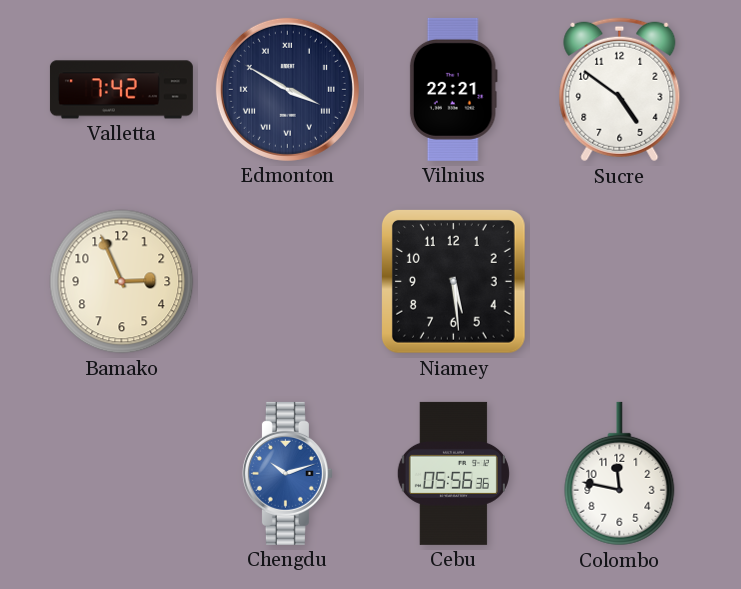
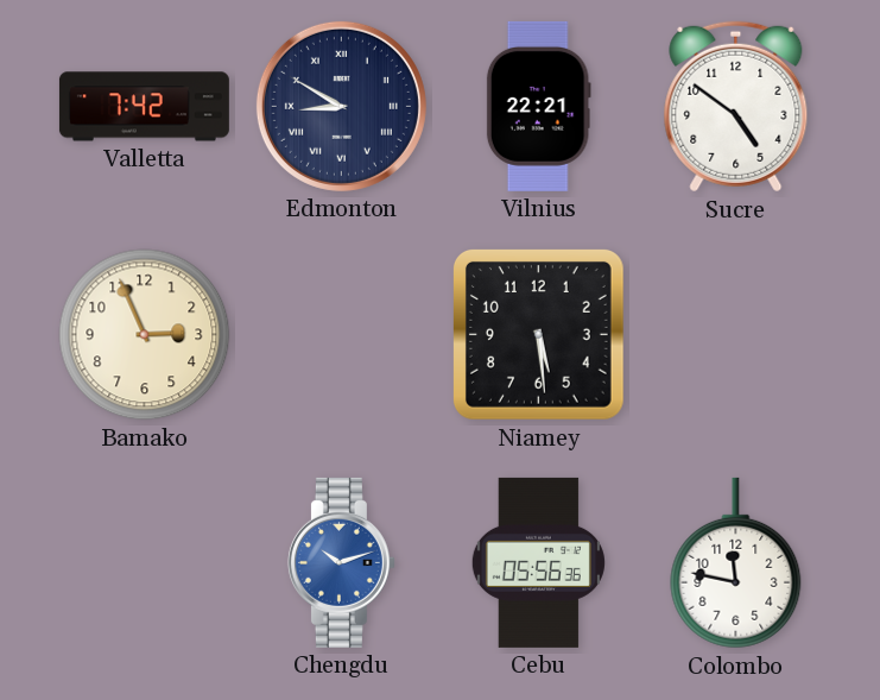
Edmonton: 3:50 -> 8:50 (341, 106)
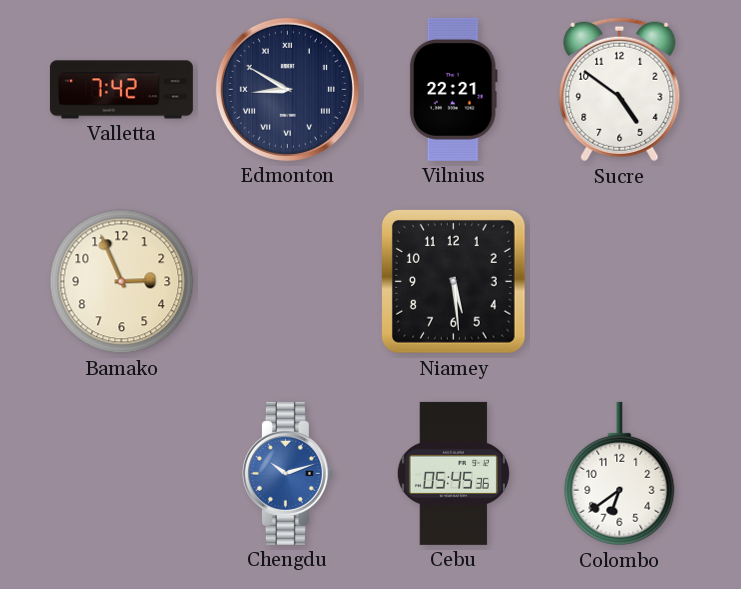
Cebu: 05:56 -> 05:45 (453, 473)
Colombo: 11:47 -> 6:39 (620, 474)
